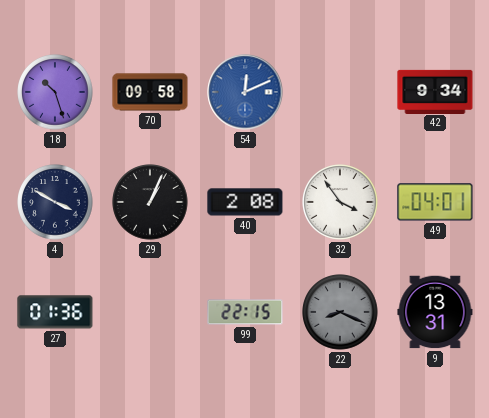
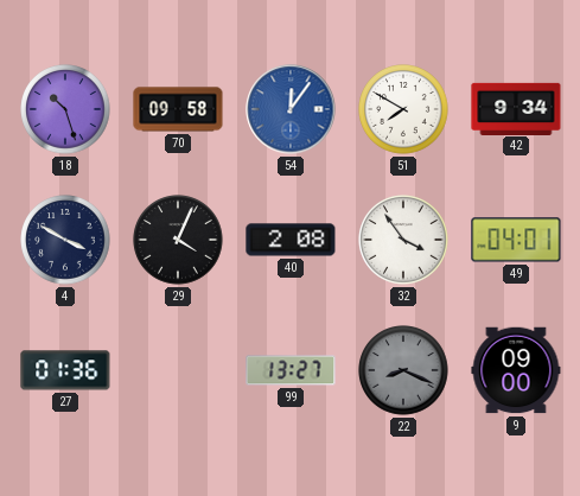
54: 12:11 -> 12:06 (291, 109)
51: none -> 7:50 (403, 109)
29: 1:04 -> 4:04 (178, 240)
99: 22:15 -> 13:27 (291, 370)
9: 13:31 -> 09:00 (516, 370)
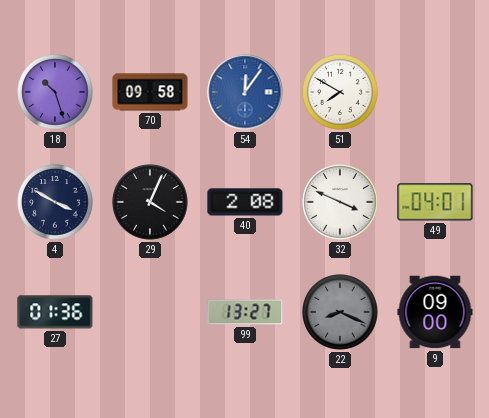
42: 9:34 -> none (516, 108)
32: 3:54 -> 3:49 (340, 202)
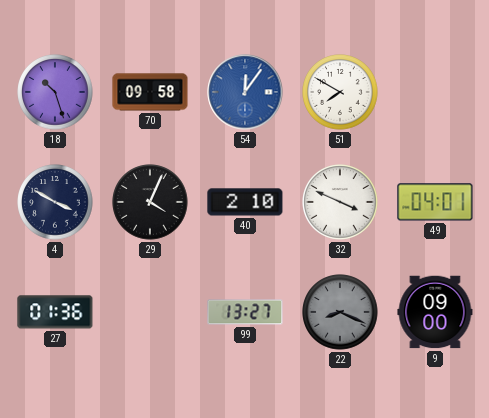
40: 2:08 -> 2:10 (245, 202)
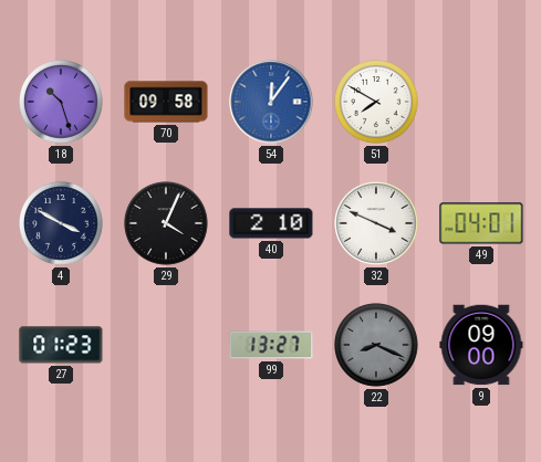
27: 01:36 -> 01:23 (61, 345)
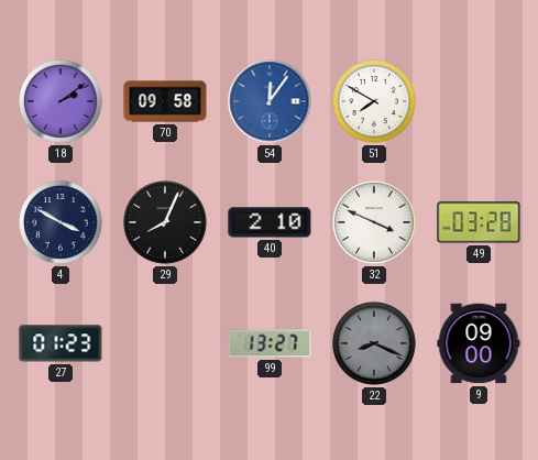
18: 10:27 -> 2:09 (61, 101)
29: 4:04 -> 8:04 (165, 222)
49: 04:01 -> 03:28 (479, 222)
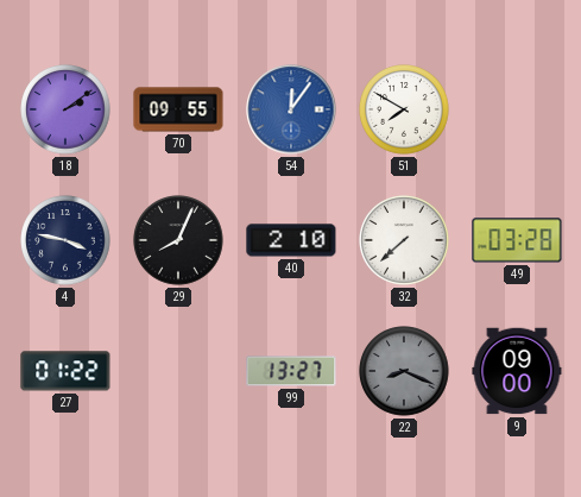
70: 09:58 -> 09:55 (178, 109)
4: 3:50 -> 3:47 (65, 240)
32: 3:49 -> 7:38 (404, 240)
27: 01:23 -> 01:22 (65, 371)
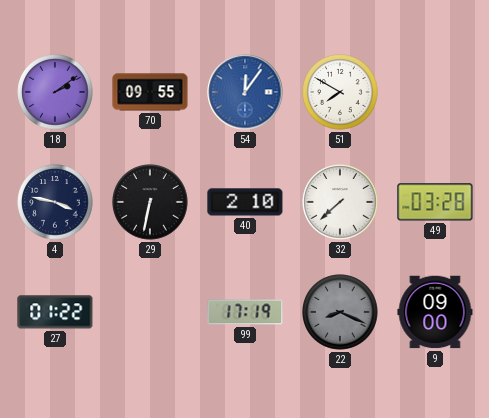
29: 8:04 -> 6:32 (150, 202)
99: 13:27 -> 17:19 (245, 312)
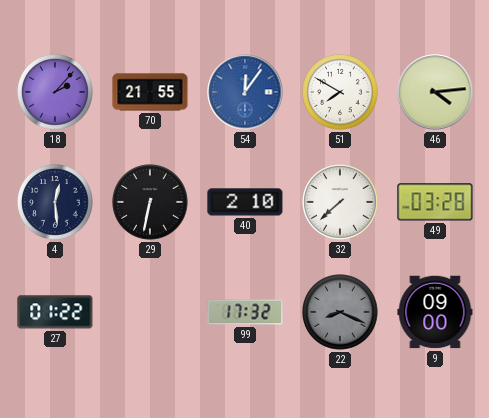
18: 2:09 -> 2:07 (55, 92)
70: 09:55 -> 21:55 (150, 92)
46: none -> 4:14 (435, 92)
4: 3:47 -> 12:29 (55, 202)
99: 17:19 -> 17:32 (245, 312)
